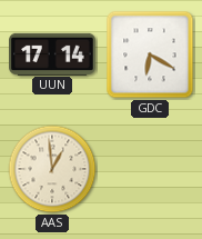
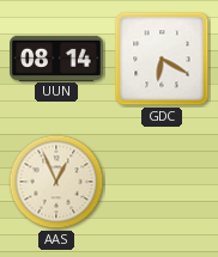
UUN: 17:14 -> 08:14 (56, 57)
AAS: 12:59 -> 12:56 (56, 182)
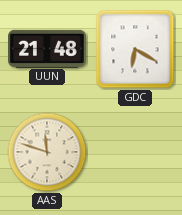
UUN: 08:14 -> 21:48 (47, 48)
AAS: 12:56 -> 11:48 (47, 152)
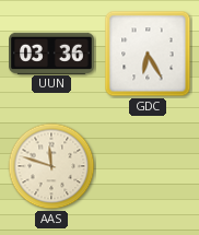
UUN: 21:48 -> 03:36 (51, 52)
GDC: 6:20 -> 6:25 (148, 54)
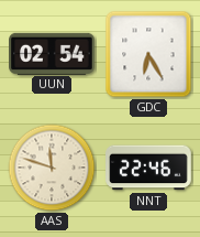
UUN: 03:36 -> 02:54 (52, 53)
NNT: none -> 22:46 (148, 168)
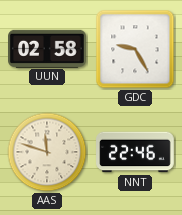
UUN: 02:54 -> 02:58 (47, 48)
GDC: 6:25 -> 9:25 (135, 49)
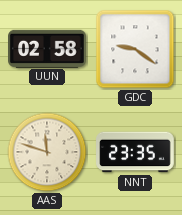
GDC: 9:25 -> 9:21 (135, 49)
NNT: 22:46 -> 23:35 (135, 152)
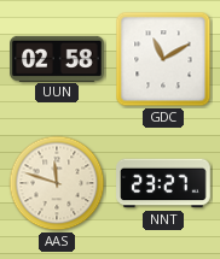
GDC: 9:21 -> 11:10 (163, 59)
NNT: 23:35 -> 23:27 (163, 183)
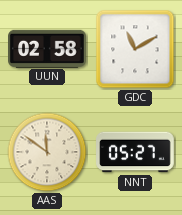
AAS: 11:48 -> 11:51 (47, 152)
NNT: 23:27 -> 05:27 (135, 152)
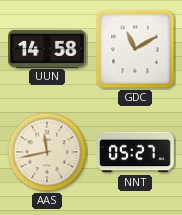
UUN: 02:58 -> 14:58 (47, 48)
AAS: 11:51 -> 11:43 (47, 152)
